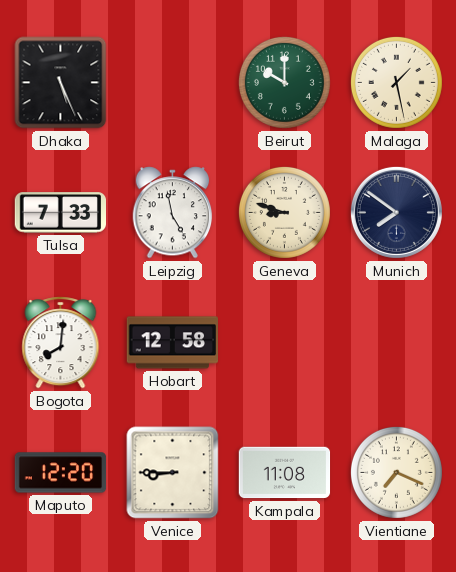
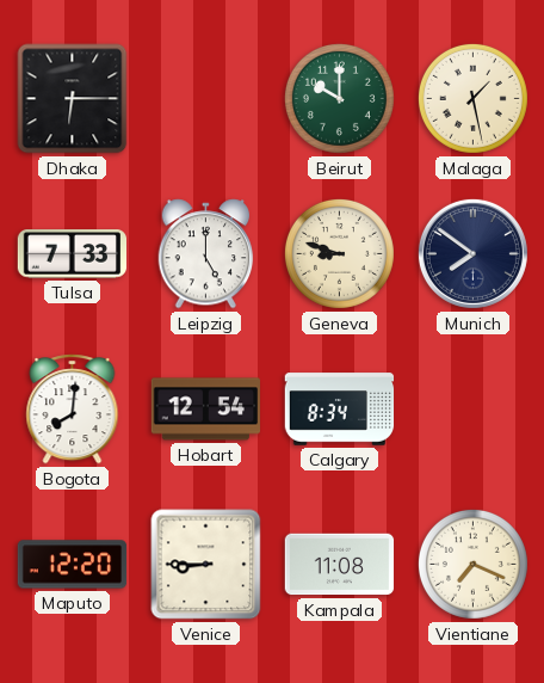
Dhaka: 5:26 -> 6:15 (73, 99)
Leipzig: 4:58 -> 5:00 (206, 254)
Hobart: 12:58 -> 12:54 (205, 410)
Calgary: none -> 8:34 (340, 410)
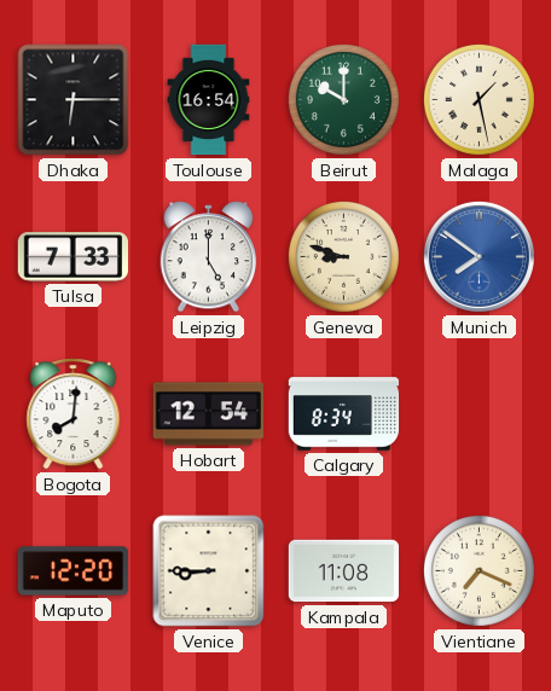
Toulouse: none -> 16:54 (209, 100)
Munich dial: navy -> blue (478, 256)
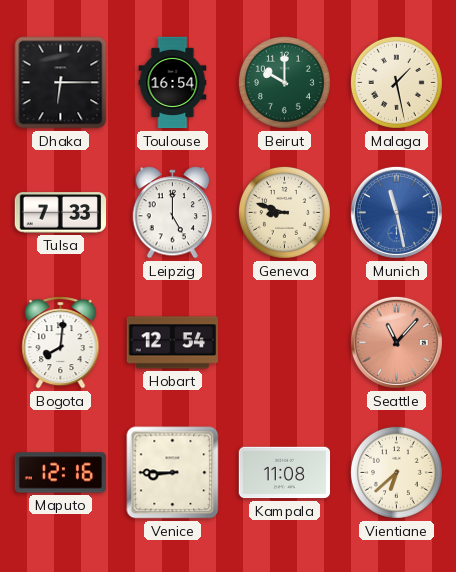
Munich: 7:51 -> 11:28 (396, 212)
Calgary: 8:34 -> none (344, 414)
Seattle: none -> 11:07 (396, 342)
Maputo: 12:20 -> 12:16 (61, 473)
Vientiane: 7:19 -> 6:38 (396, 472)
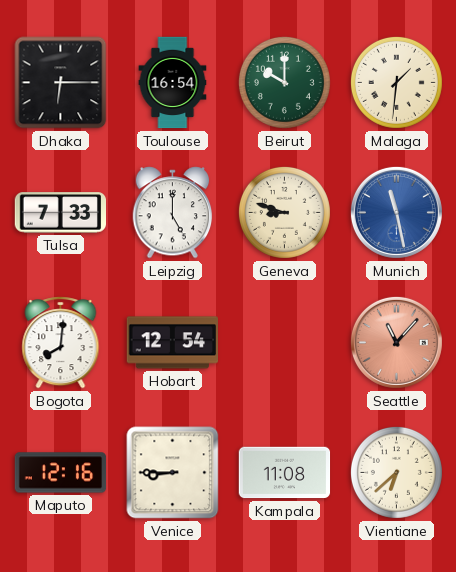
Malaga: 1:28 -> 1:31 (396, 82)
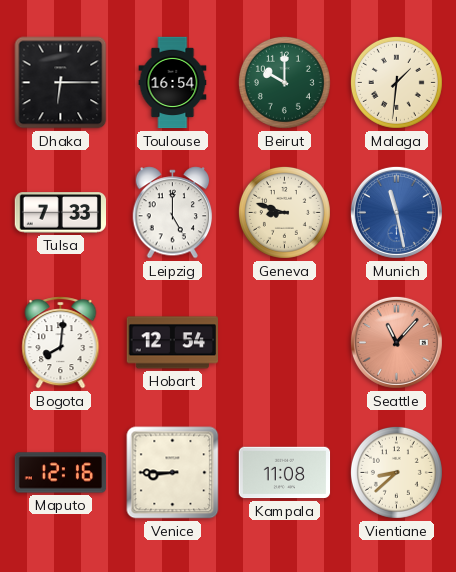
Vientiane: 6:38 -> 8:38 (396, 472)
